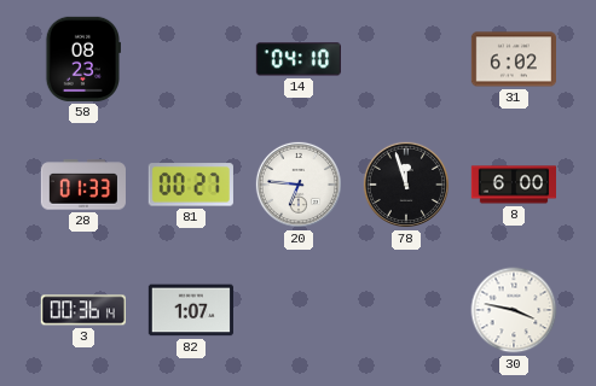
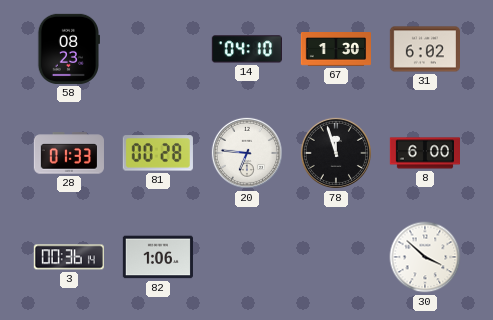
67: none -> 1:30 (335, 50)
81: 00:27 -> 00:28 (158, 153)
82: 1:07 -> 1:06 (157, 257)
30: 3:47 -> 3:52 (425, 257)
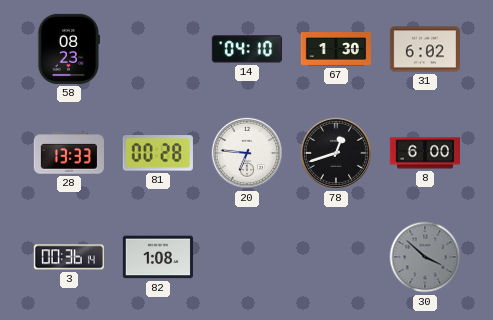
28: 01:33 -> 13:33 (68, 153)
78: 11:57 -> 12:42 (336, 153)
82: 1:06 -> 1:08 (157, 257)
30 dial: white -> grey (425, 257)
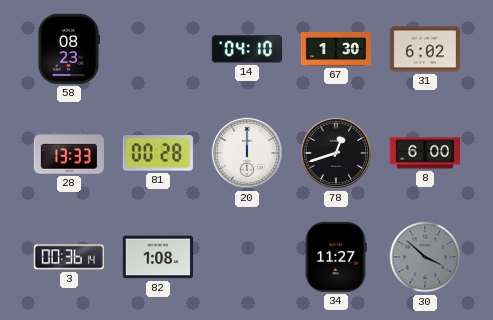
20: 6:46 -> 12:00 (247, 153)
34: none -> 11:27 (336, 257)
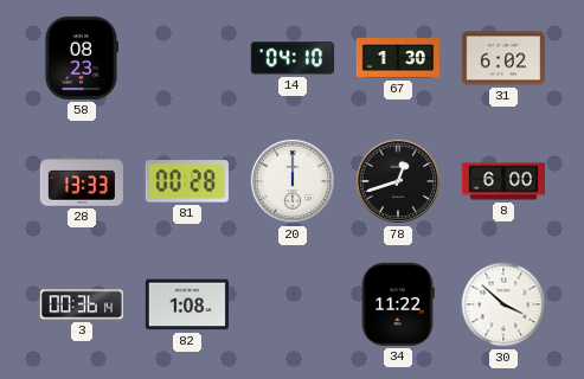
34: 11:27 -> 11:22 (398, 304)
30 dial: grey -> white (503, 304)
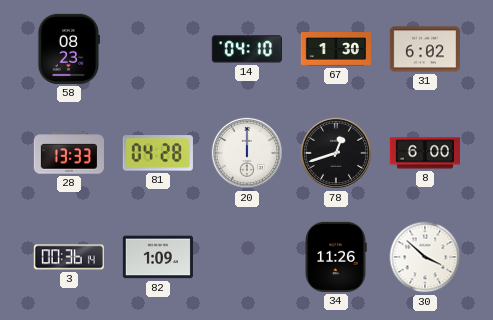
81: 00:28 -> 04:28 (158, 153)
82: 1:08 -> 1:09 (157, 257)
34: 11:22 -> 11:26 (336, 257)
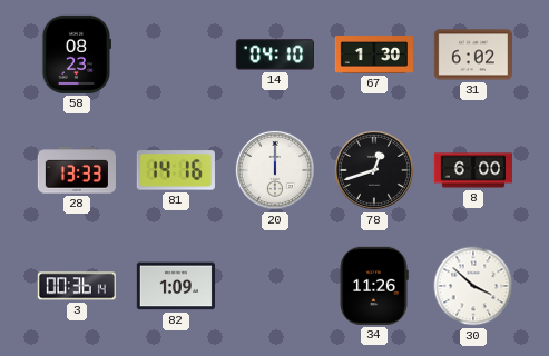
81: 04:28 -> 14:16 (176, 170)
